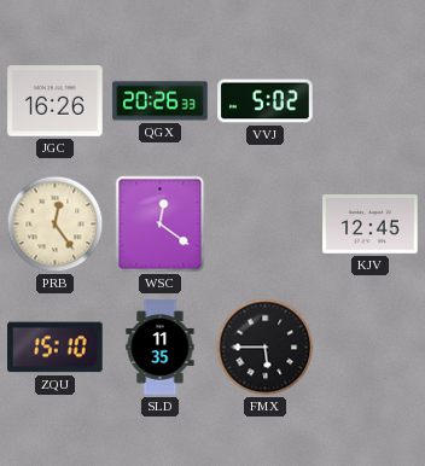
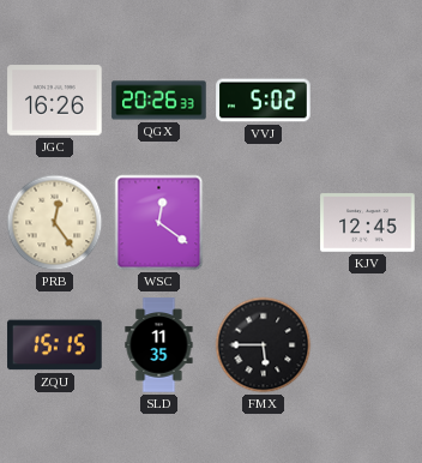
ZQU: 15:10 -> 15:15 (55, 345)
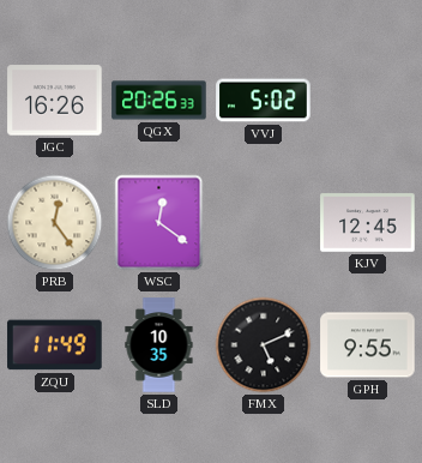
ZQU: 15:15 -> 11:49 (55, 345)
SLD: 11:35 -> 10:35 (159, 345)
FMX: 5:45 -> 5:11 (264, 345)
GPH: none -> 9:55 (368, 345)
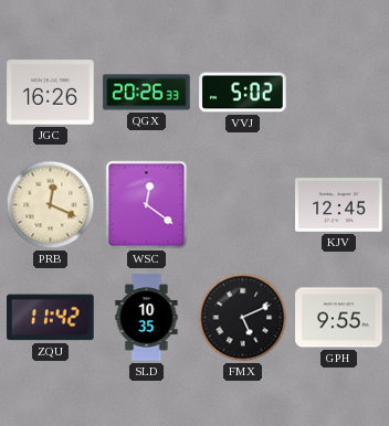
PRB: 12:24 -> 12:19 (51, 205)
ZQU: 11:49 -> 11:42 (51, 318)
